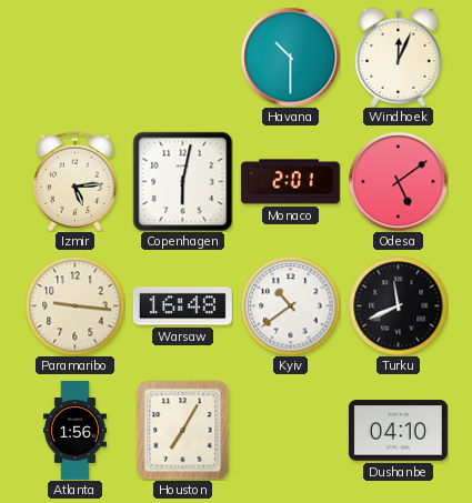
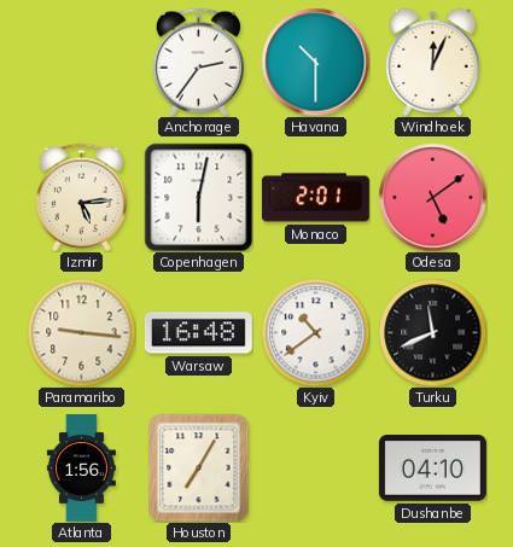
Anchorage: none -> 2:36 (198, 62)
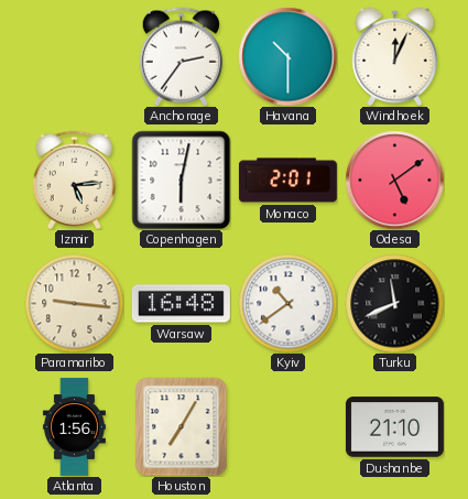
Dushanbe: 04:10 -> 21:10 (394, 427)
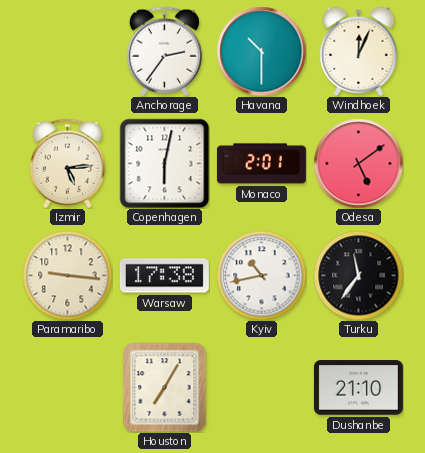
Warsaw: 16:48 -> 17:38 (164, 276)
Kyiv: 10:39 -> 10:43 (261, 275)
Turku: 11:41 -> 11:36 (358, 275)
Atlanta: 1:56 -> none (74, 426)
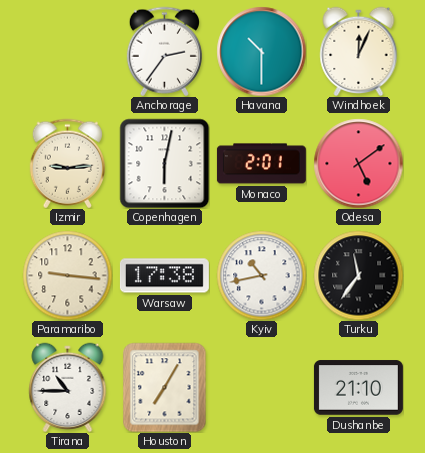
Izmir: 5:14 -> 9:14 (67, 163)
Tirana: none -> 10:45 (68, 387)
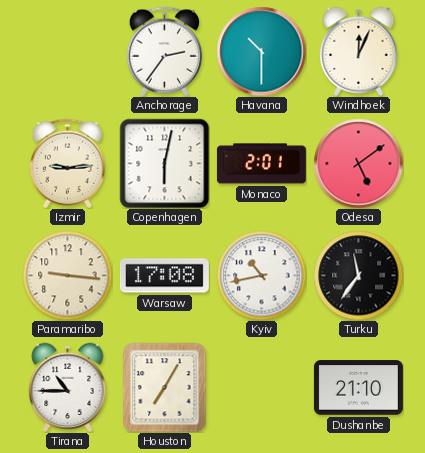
Warsaw: 17:38 -> 17:08 (164, 276)
